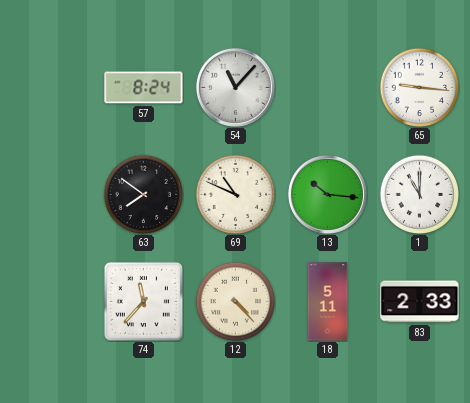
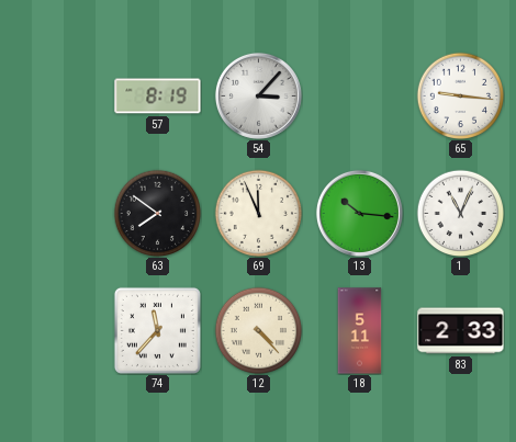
57: 8:24 -> 8:19 (158, 97)
54: 11:07 -> 3:07 (258, 95)
69: 10:49 -> 11:56 (258, 213)
1: 11:00 -> 11:04 (460, 213)
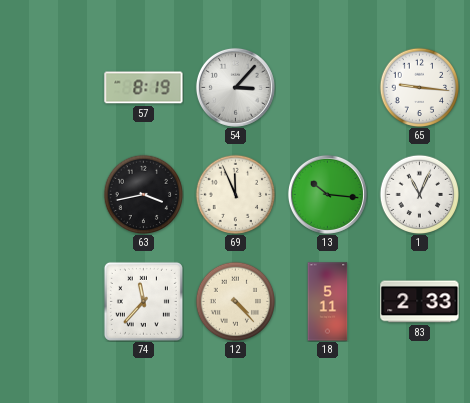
63: 7:51 -> 3:43 (143, 194)
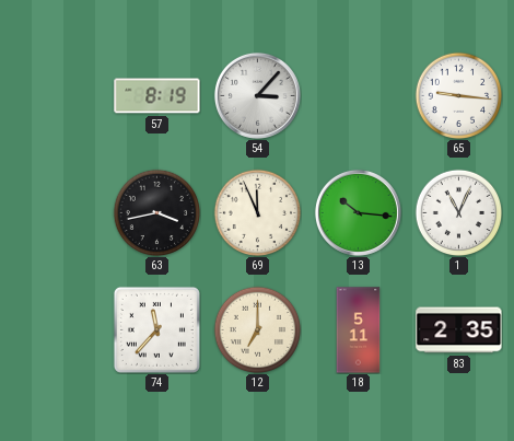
12: 4:23 -> 7:00 (257, 329)
83: 2:33 -> 2:35 (459, 330)
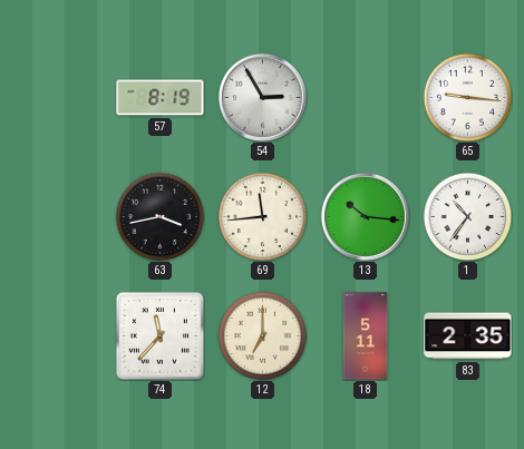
54: 3:07 -> 2:55 (262, 97)
69: 11:56 -> 11:44 (262, 216)
1: 11:04 -> 10:36 (467, 216)
